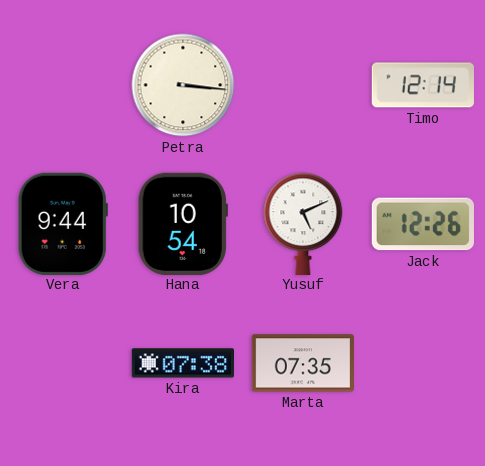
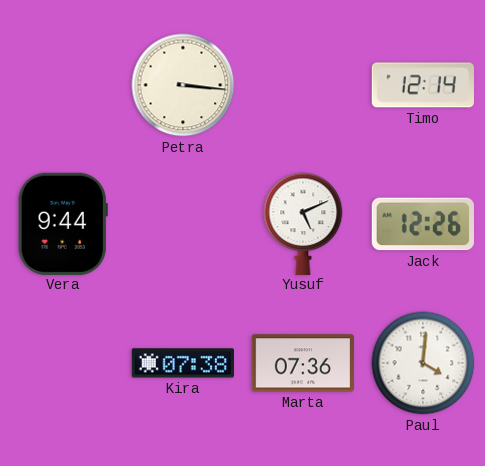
Hana: 10:54 -> none (183, 223)
Marta: 07:35 -> 07:36 (302, 363)
Paul: none -> 4:01 (423, 363)
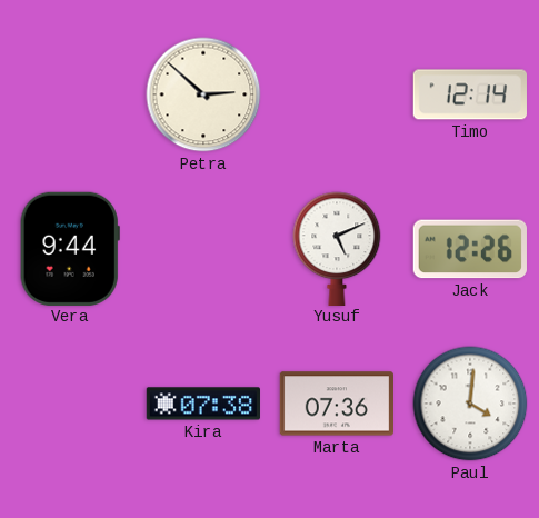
Petra: 3:16 -> 2:52 (203, 94)
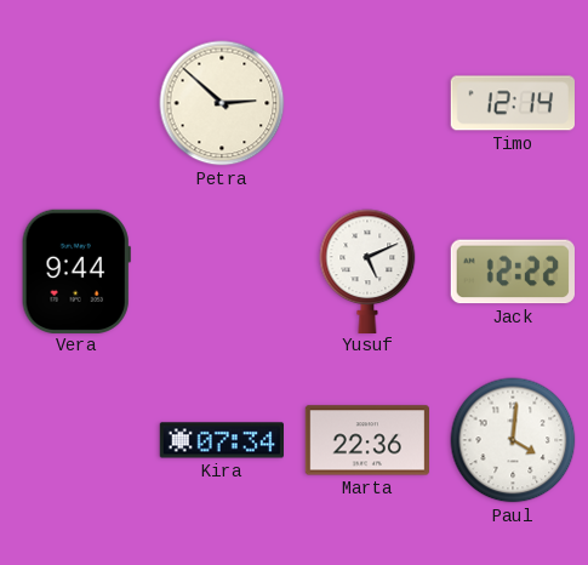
Jack: 12:26 -> 12:22 (513, 272)
Kira: 07:38 -> 07:34 (221, 440)
Marta: 07:36 -> 22:36 (366, 440)
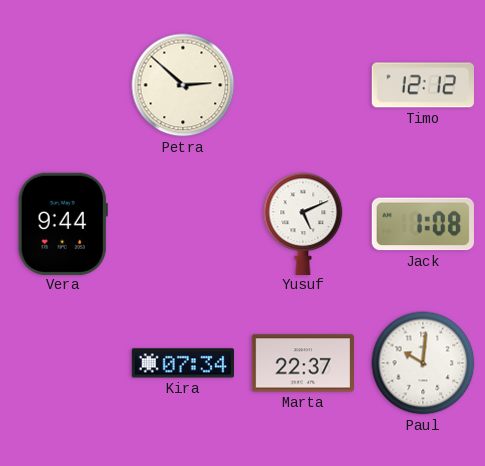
Timo: 12:14 -> 12:12 (423, 85)
Jack: 12:22 -> 1:08 (423, 224)
Marta: 22:36 -> 22:37 (302, 363)
Paul: 4:01 -> 10:01 (423, 363)
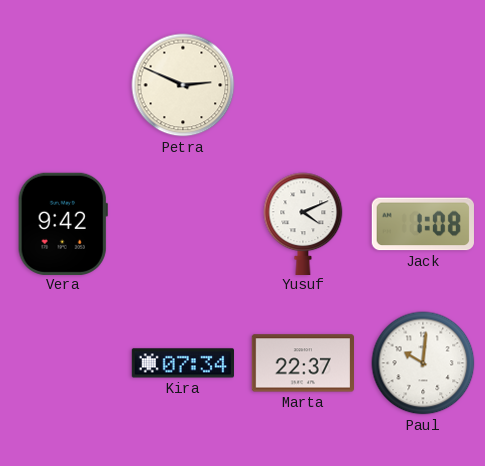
Petra: 2:52 -> 2:49 (183, 85)
Timo: 12:12 -> none (423, 85)
Vera: 9:44 -> 9:42 (63, 223)
Yusuf: 5:11 -> 4:11 (303, 223)
